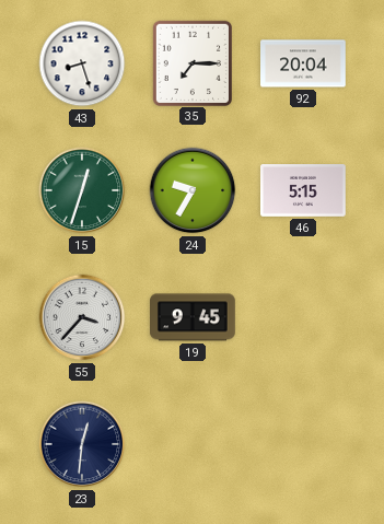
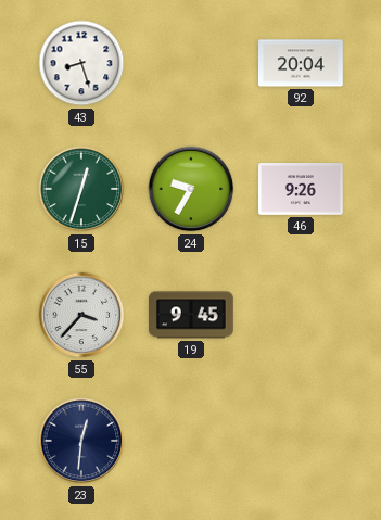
35: 7:15 -> none (191, 62)
46: 5:15 -> 9:26 (302, 190)
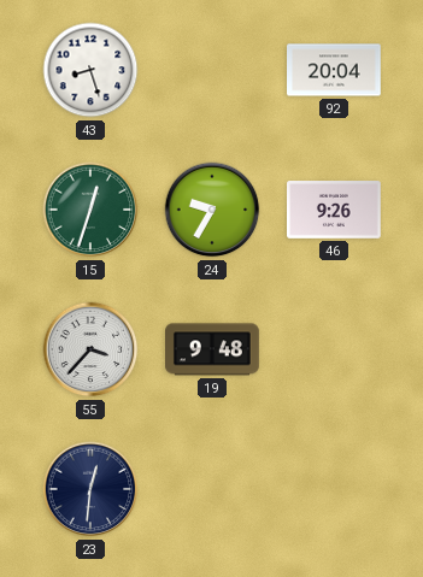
19: 9:45 -> 9:48 (213, 349)
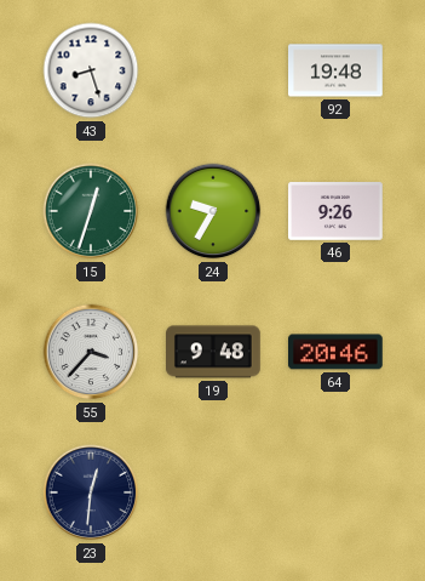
92: 20:04 -> 19:48 (337, 70)
64: none -> 20:46 (337, 352)
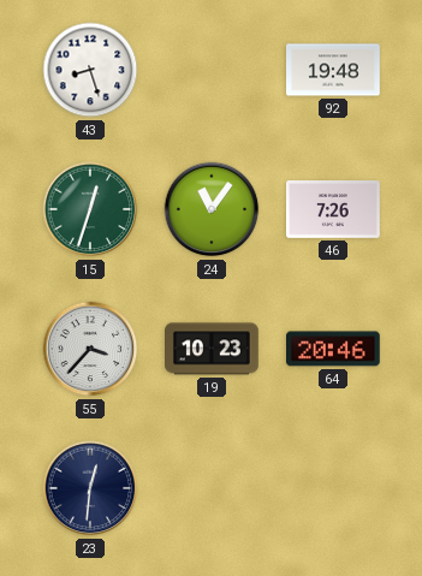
24: 9:35 -> 11:06 (212, 209)
46: 9:26 -> 7:26 (334, 210)
19: 9:48 -> 10:23 (213, 349)
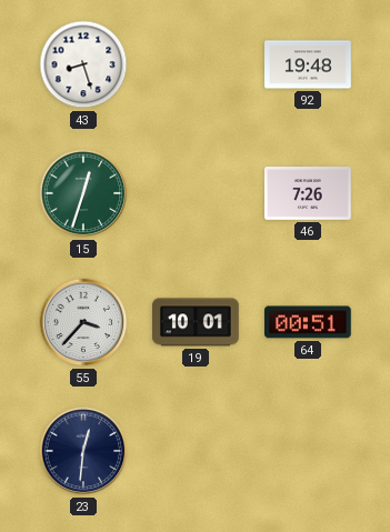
24: 11:06 -> none (212, 209)
19: 10:23 -> 10:01 (197, 322)
64: 20:46 -> 00:51 (309, 322)
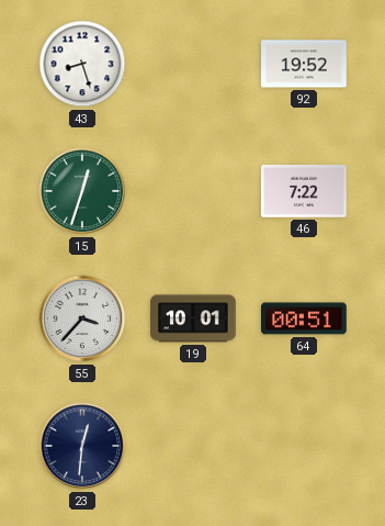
92: 19:48 -> 19:52 (305, 64)
46: 7:26 -> 7:22 (305, 192)
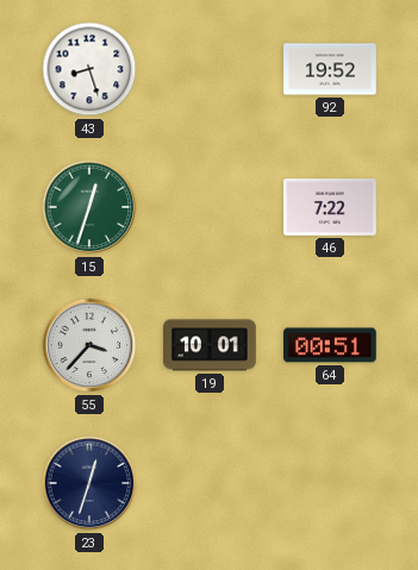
23: 12:31 -> 12:33 (89, 483)
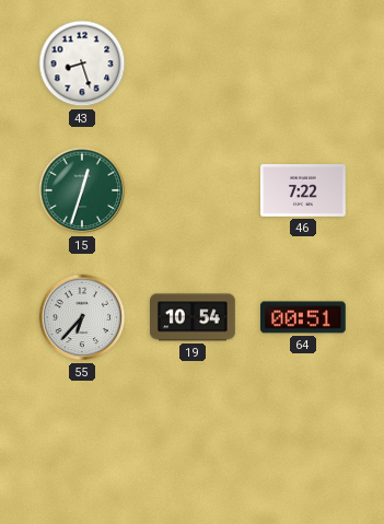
92: 19:52 -> none (331, 69)
55: 3:37 -> 6:37 (82, 317)
19: 10:01 -> 10:54 (194, 317)
23: 12:33 -> none (89, 483)
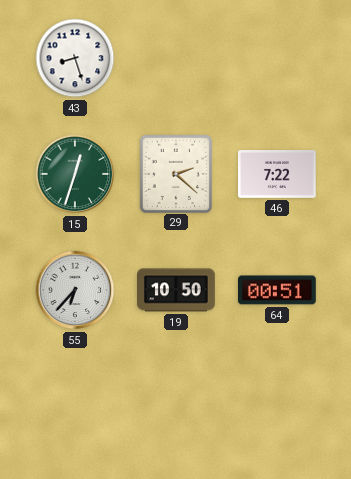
29: none -> 2:22 (175, 173)
19: 10:54 -> 10:50 (177, 290)
